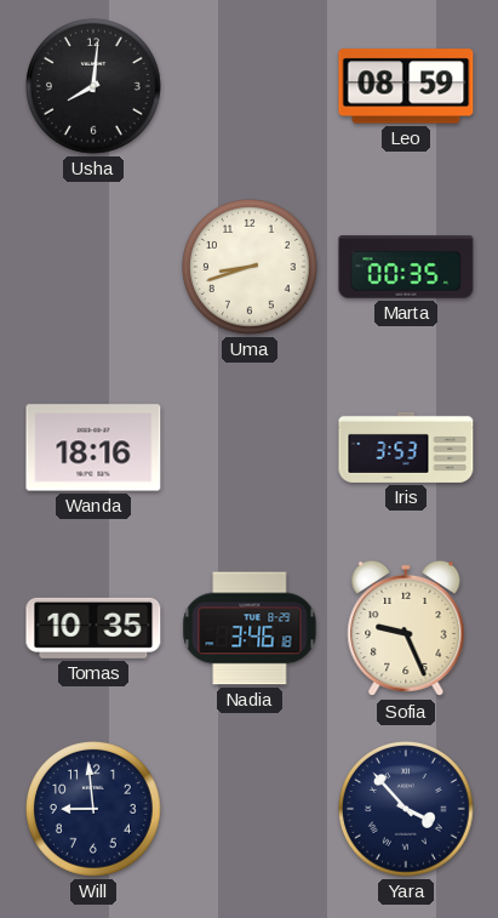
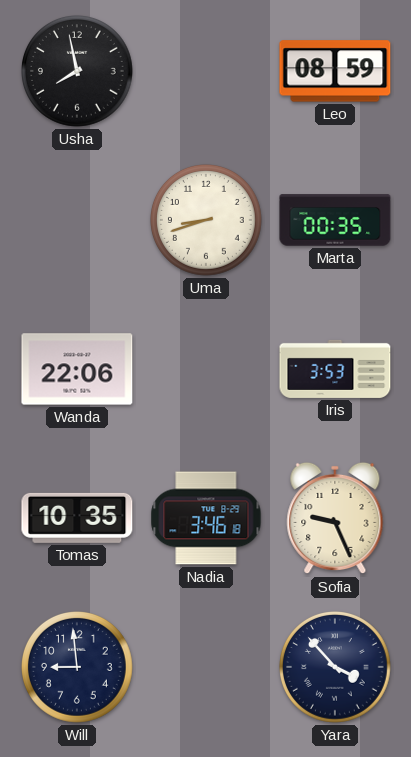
Usha: 8:01 -> 7:58 (78, 72)
Wanda: 18:16 -> 22:06 (77, 369)
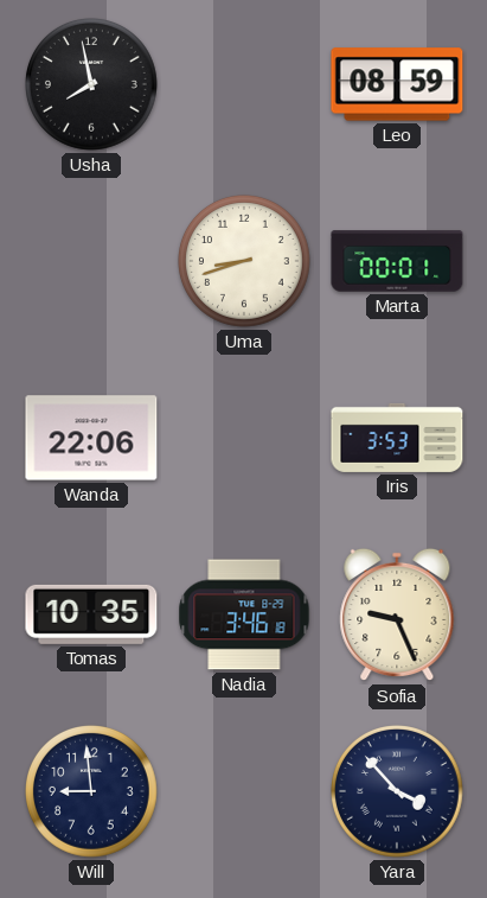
Marta: 00:35 -> 00:01 (397, 261)
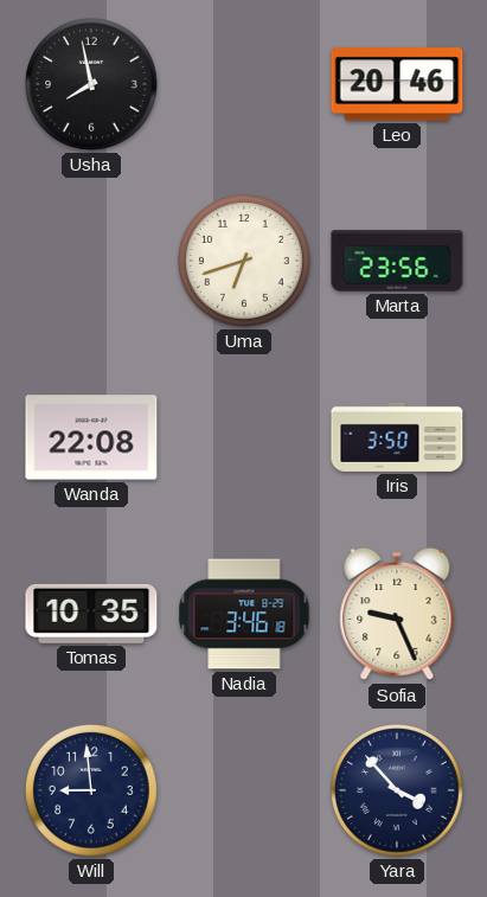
Leo: 08:59 -> 20:46 (397, 84)
Uma: 8:42 -> 6:42 (245, 262)
Marta: 00:01 -> 23:56 (397, 261)
Wanda: 22:06 -> 22:08 (91, 437)
Iris: 3:53 -> 3:50 (397, 437)
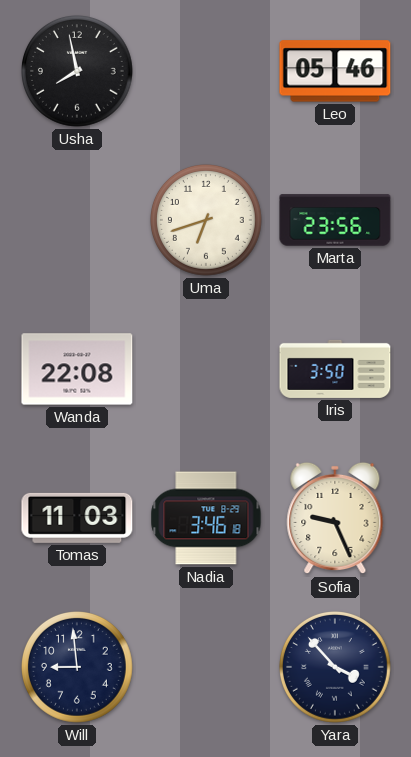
Leo: 20:46 -> 05:46 (335, 71)
Tomas: 10:35 -> 11:03 (77, 518)
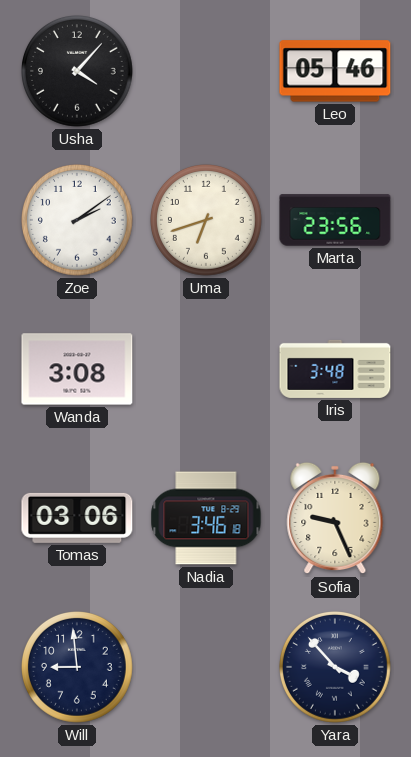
Usha: 7:58 -> 4:07 (78, 72)
Zoe: none -> 2:09 (78, 221)
Wanda: 22:08 -> 3:08 (77, 369)
Iris: 3:50 -> 3:48 (335, 369)
Tomas: 11:03 -> 03:06 (77, 518)
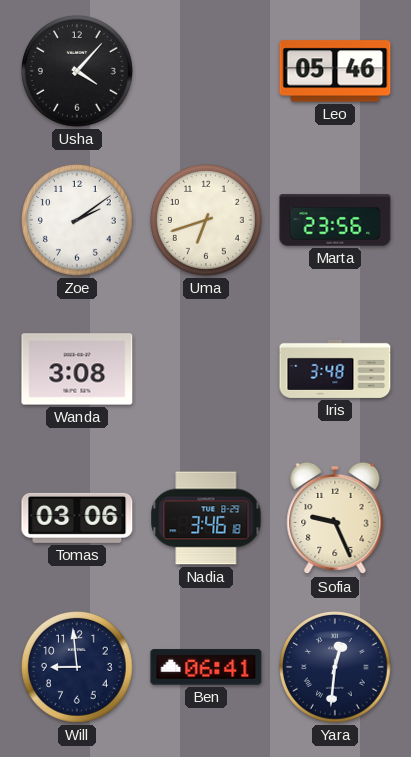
Ben: none -> 06:41 (206, 667)
Yara: 3:53 -> 12:31 (336, 668)
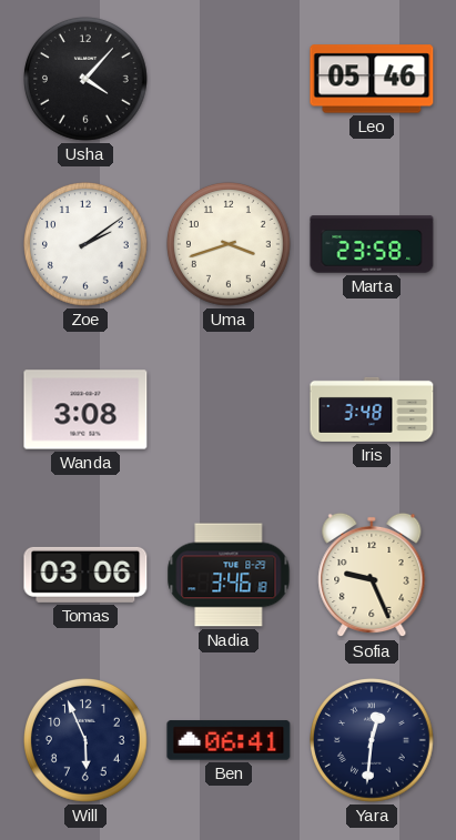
Uma: 6:42 -> 3:42 (230, 245)
Marta: 23:56 -> 23:58 (372, 244)
Will: 8:59 -> 5:56 (87, 741)
